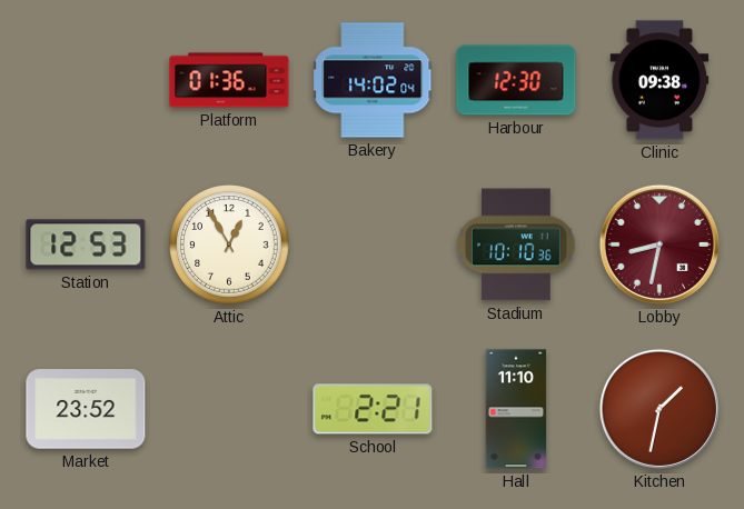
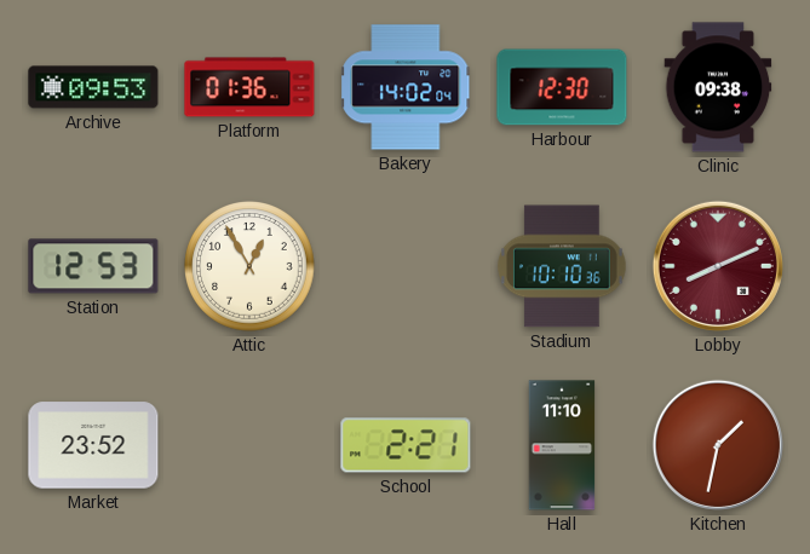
Archive: none -> 09:53 (93, 87)
Lobby: 8:32 -> 8:11 (718, 266)
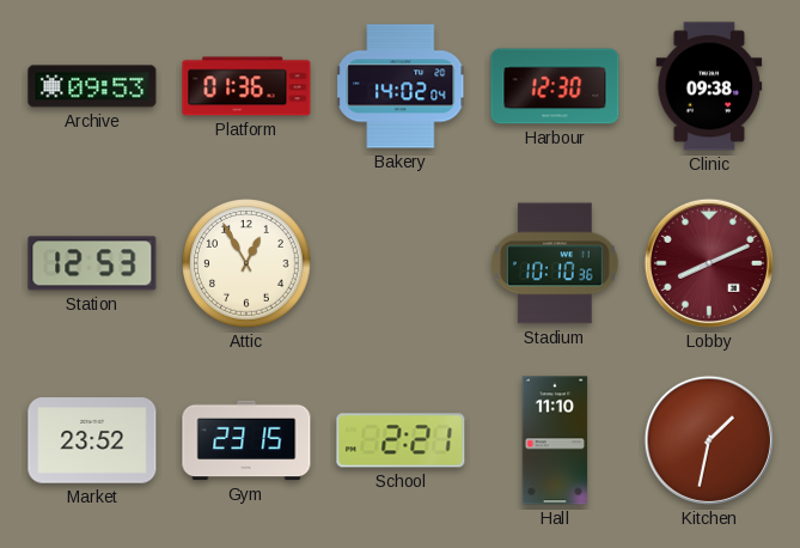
Gym: none -> 23:15 (246, 440)
